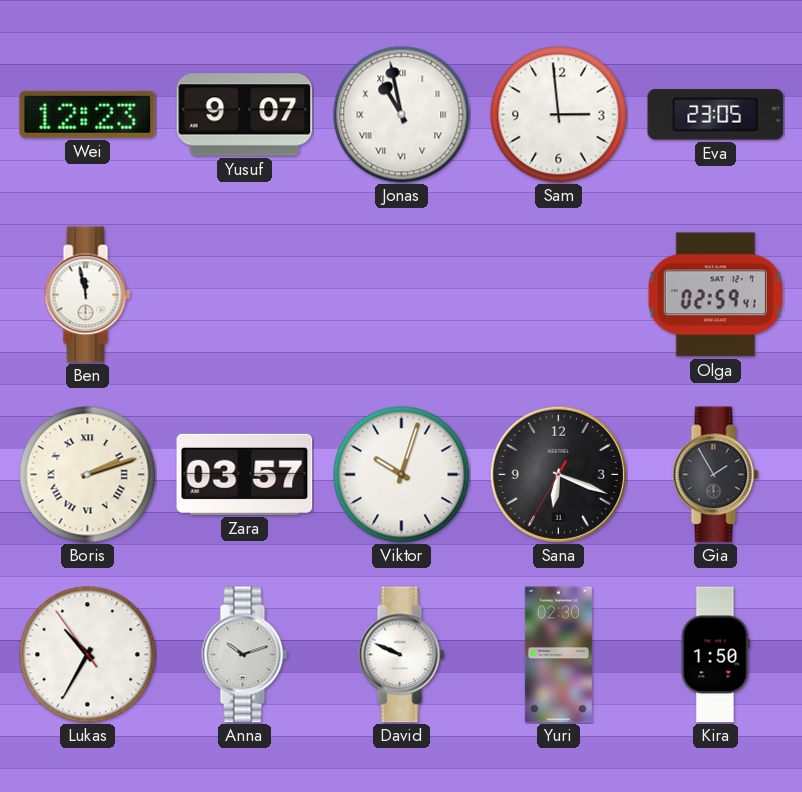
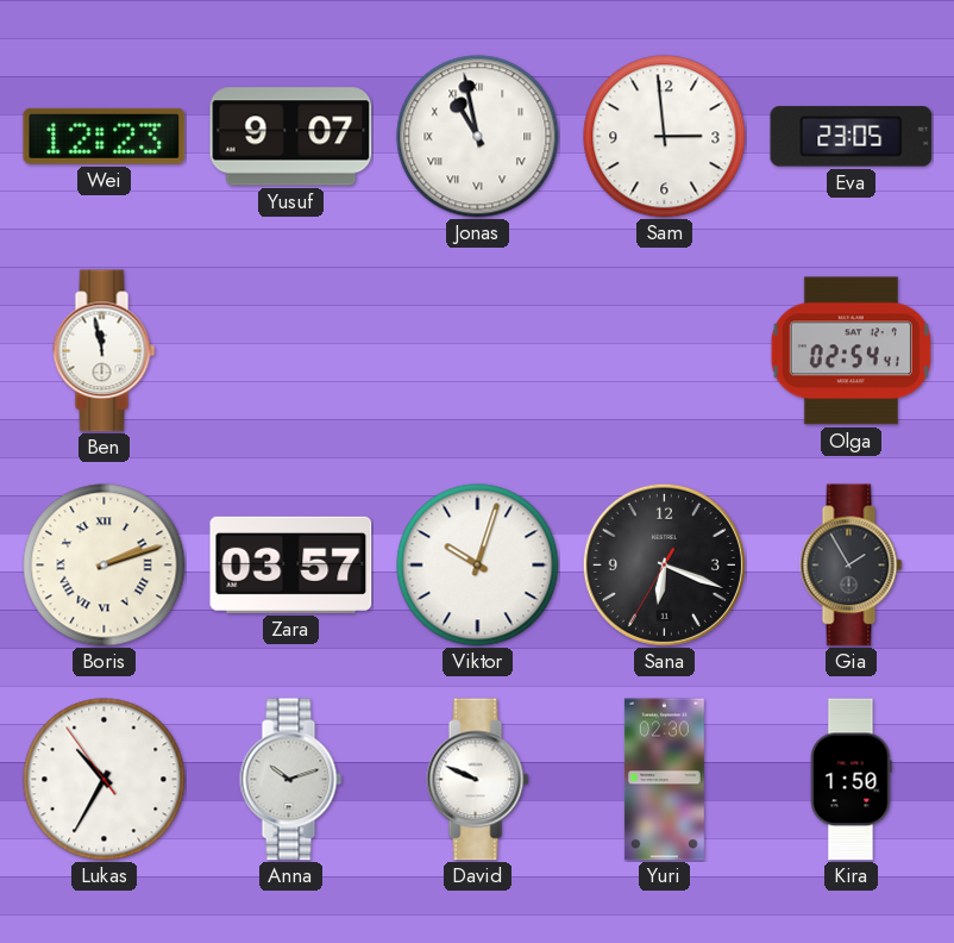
Olga: 02:59 -> 02:54 (851, 351)
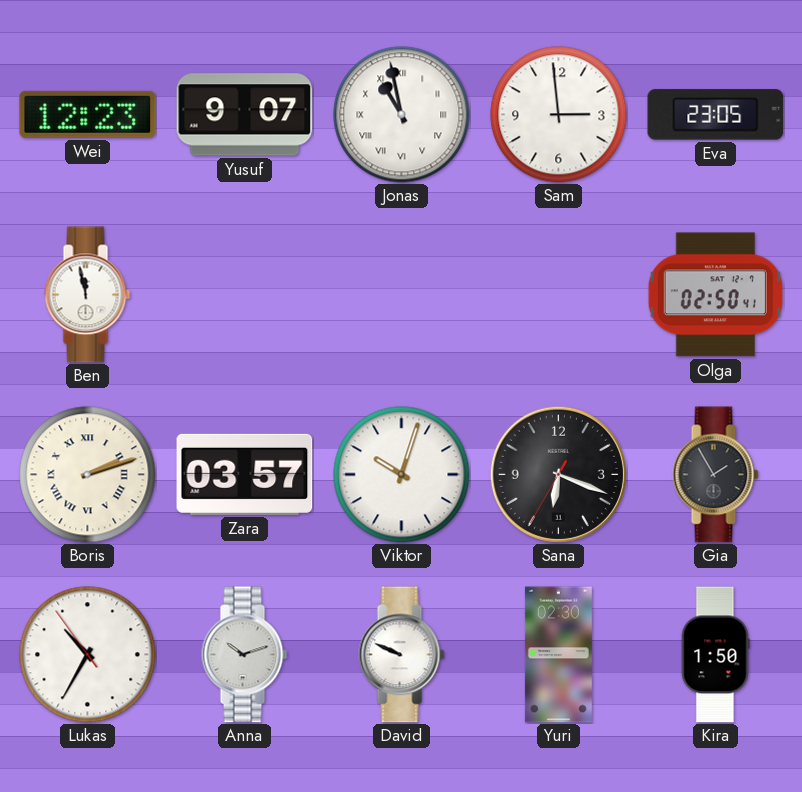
Olga: 02:54 -> 02:50 (715, 295)
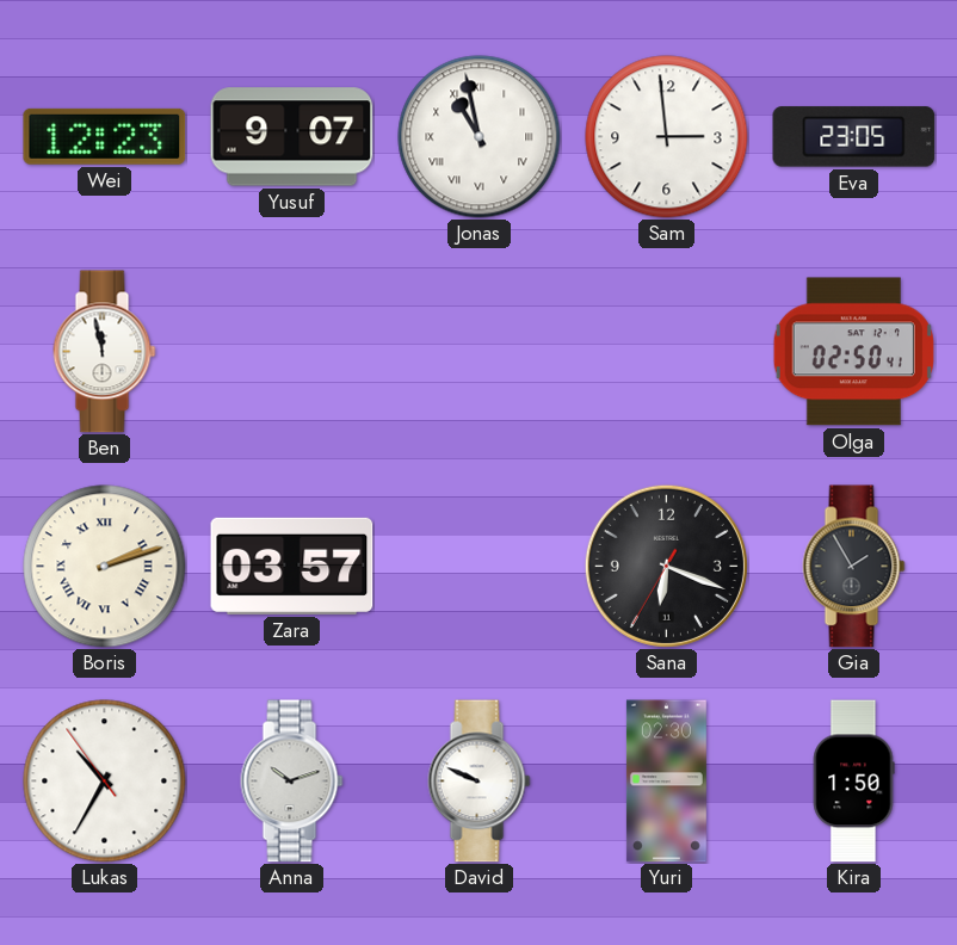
Viktor: 10:03 -> none (402, 475)
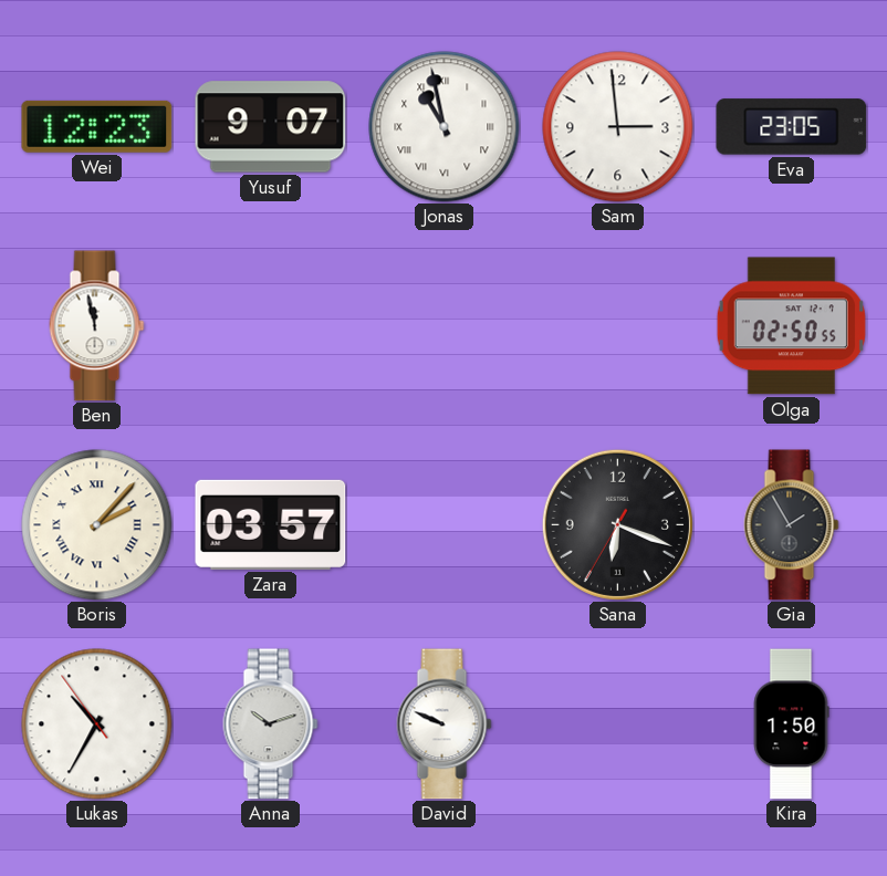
Olga: 02:50:41 -> 02:50:55 (791, 326)
Boris: 2:12 -> 2:07 (97, 525)
Yuri: 02:30 -> none (666, 782)
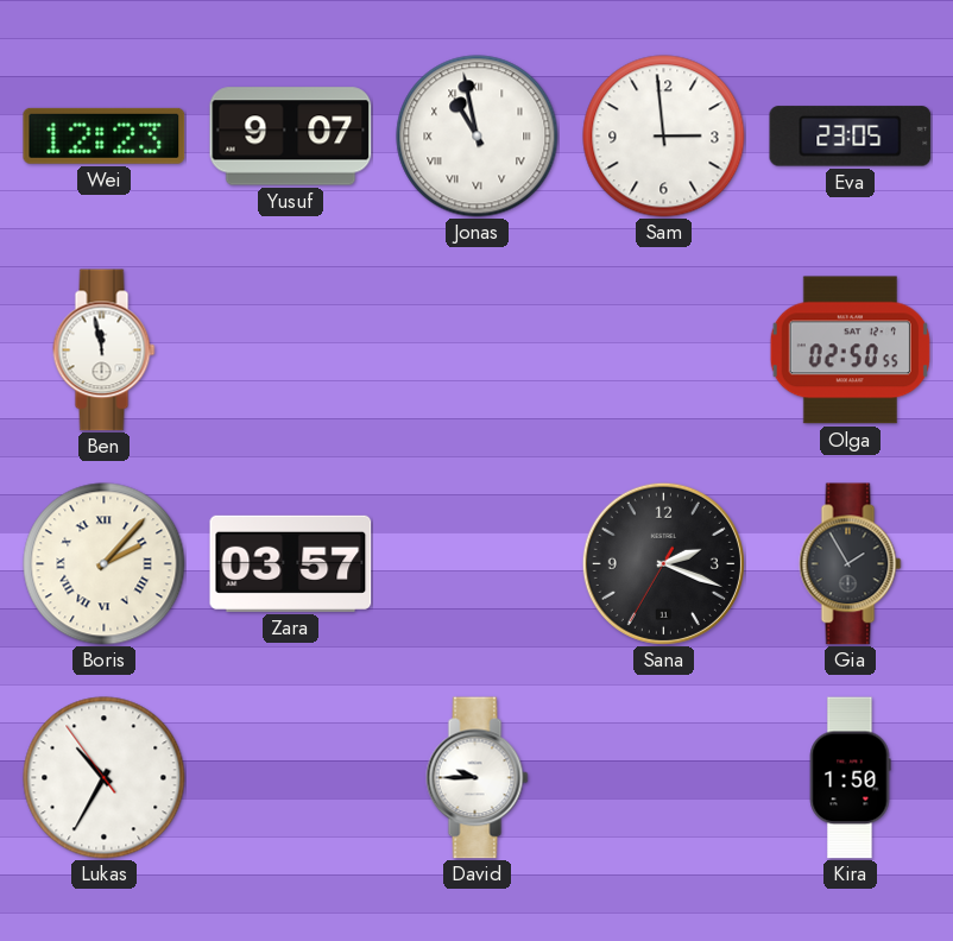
Sana: 6:18 -> 2:18 (663, 563)
Anna: 10:12 -> none (271, 724)
David: 9:49 -> 9:45 (478, 778)
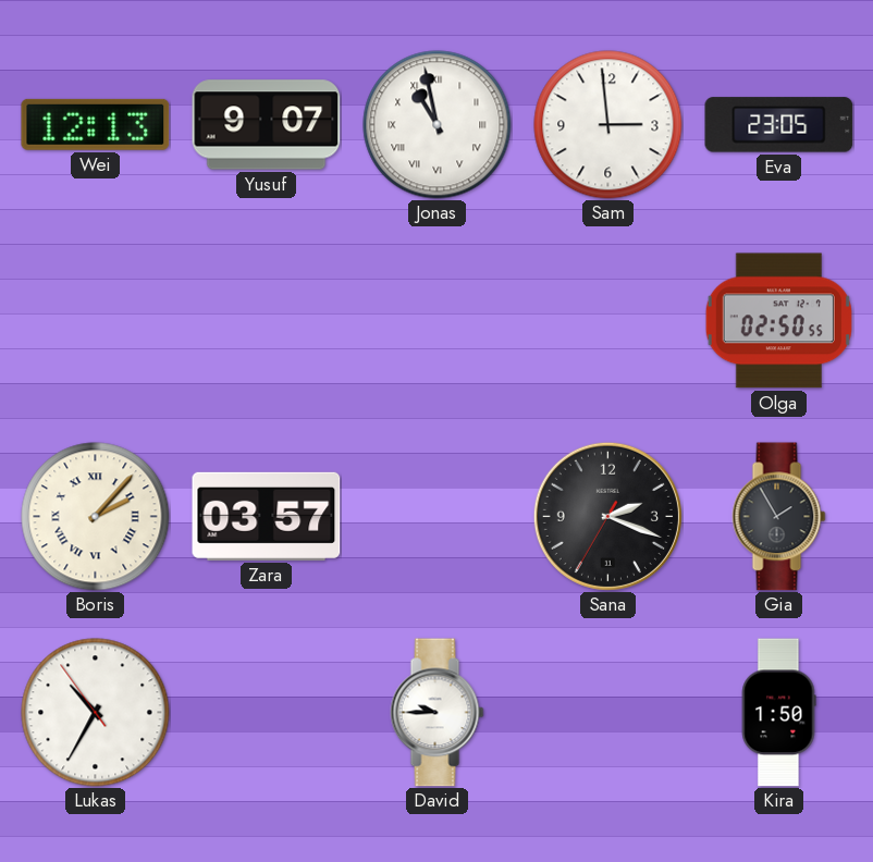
Wei: 12:23 -> 12:13 (96, 124)
Ben: 11:58 -> none (105, 350)
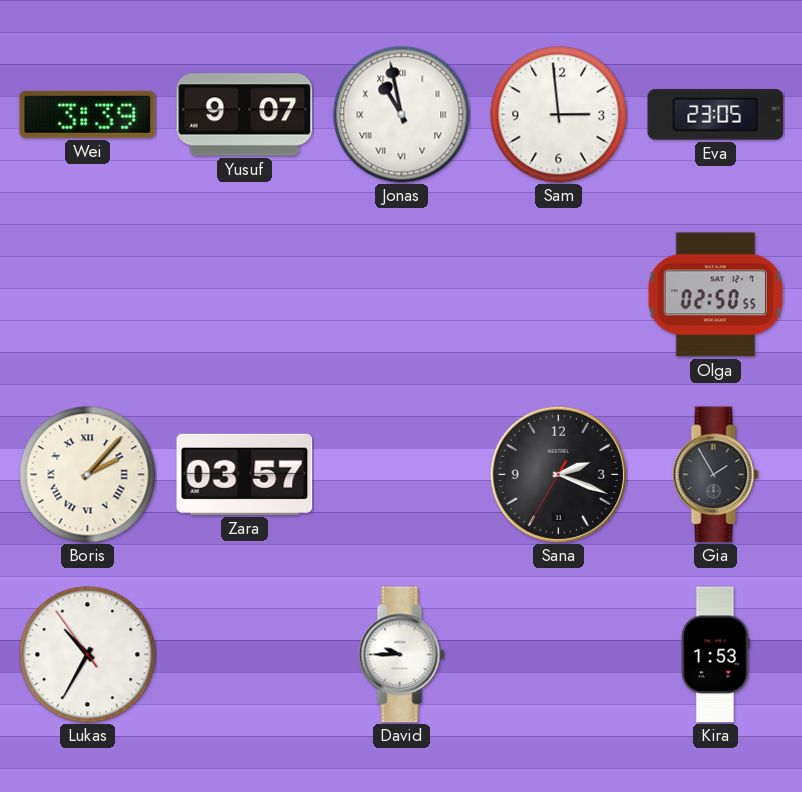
Wei: 12:13 -> 3:39 (88, 114)
Kira: 1:50 -> 1:53 (715, 655)
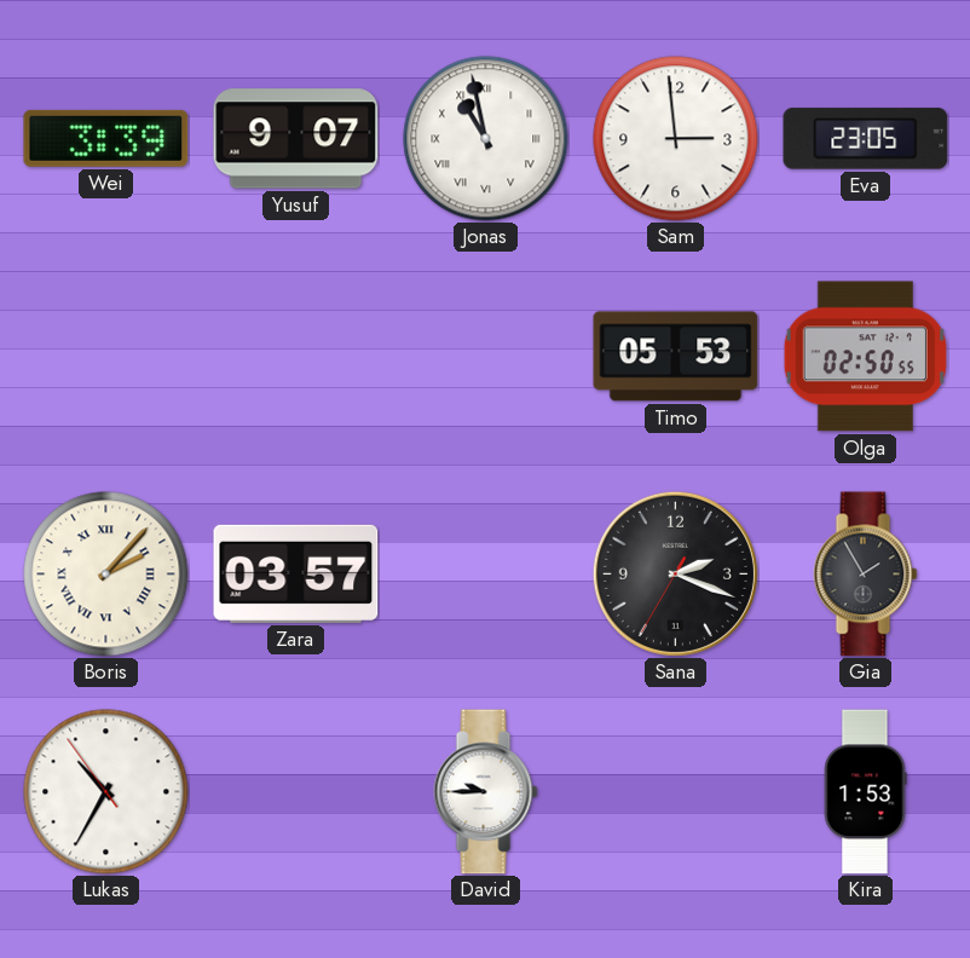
Timo: none -> 05:53 (676, 357)
